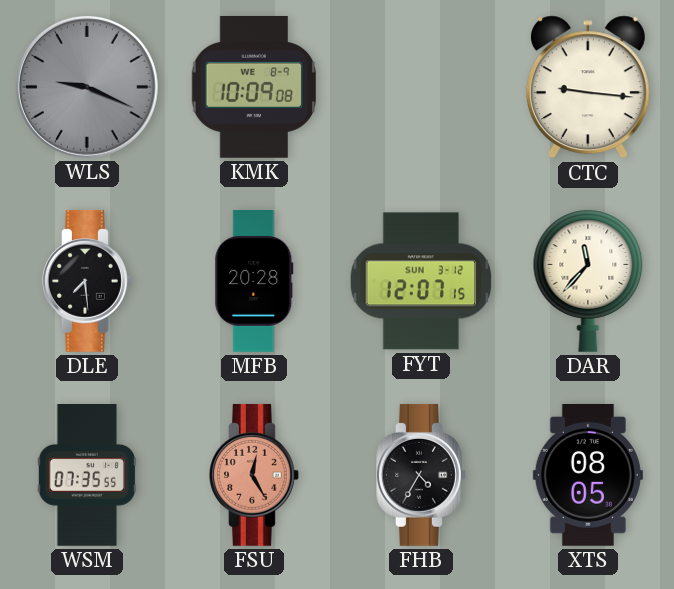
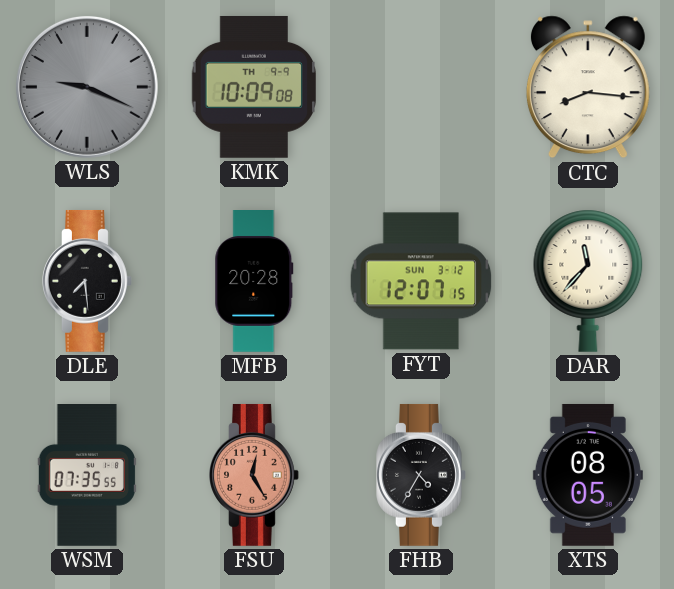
KMK date: WE 8-9 -> TH 9-9 (254, 87)
CTC: 9:16 -> 8:16 (588, 87)
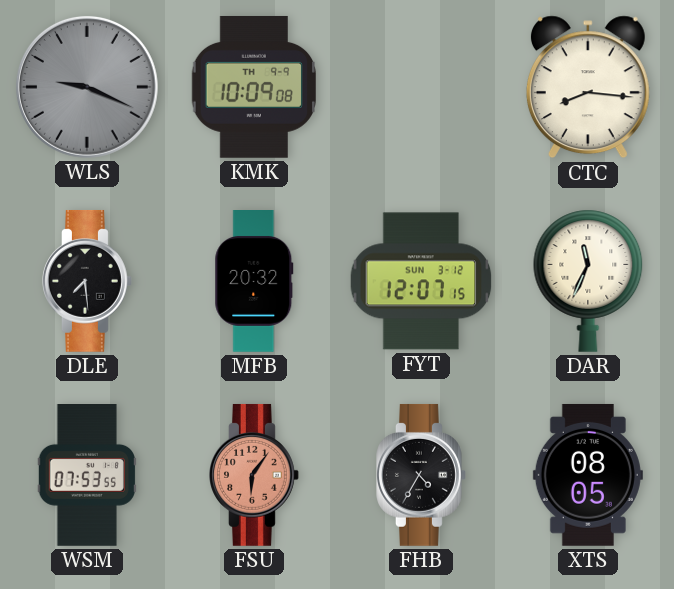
MFB: 20:28 -> 20:32 (254, 282)
DAR: 11:37 -> 11:34 (588, 281)
WSM: 07:35 -> 07:53 (86, 476)
FSU: 12:25 -> 6:06 (255, 475)
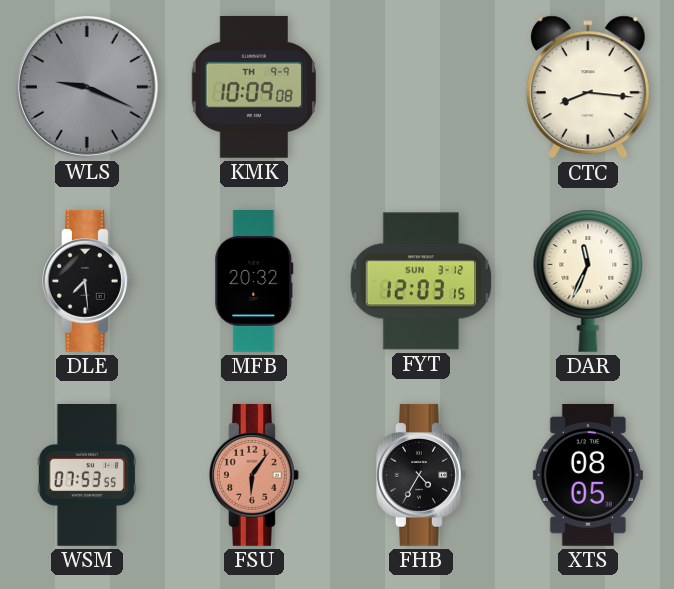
FYT: 12:07 -> 12:03 (421, 281)
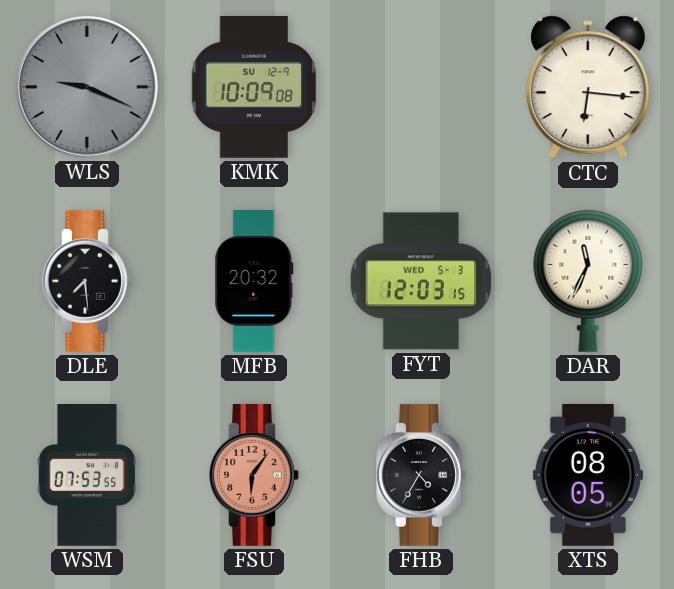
KMK date: TH 9-9 -> SU 12-9 (254, 87)
CTC: 8:16 -> 6:16 (588, 87)
FYT date: SUN 3-12 -> WED 5-3 (421, 281)
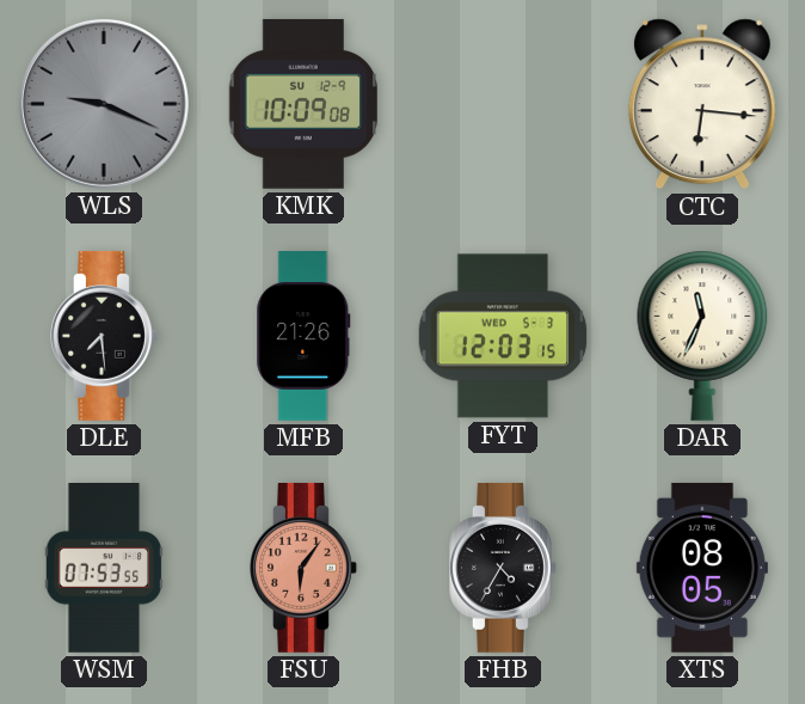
MFB: 20:32 -> 21:26 (303, 337)
